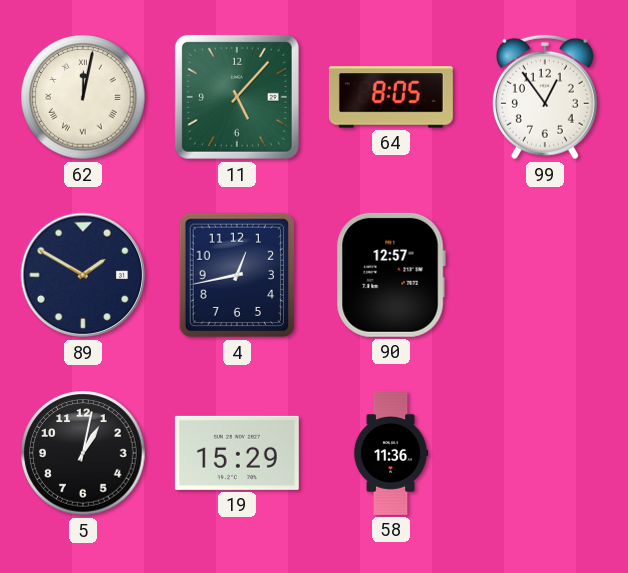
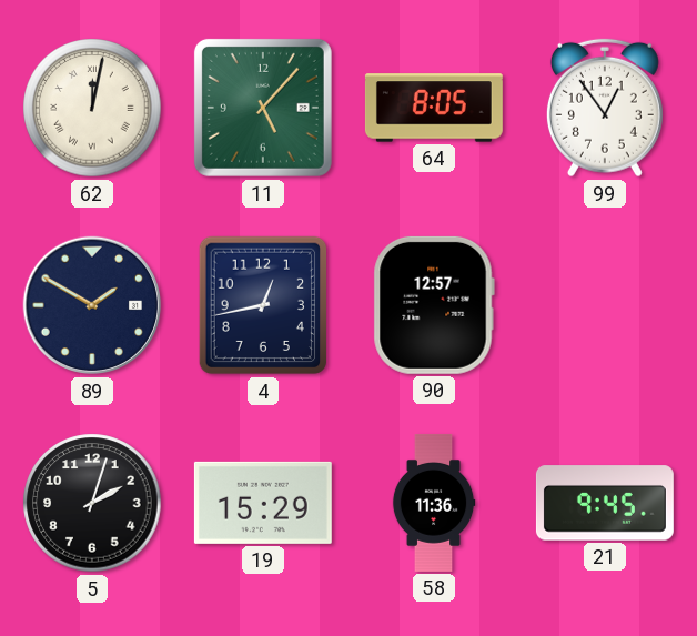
5: 1:02 -> 2:03 (92, 503)
21: none -> 9:45 (605, 503)
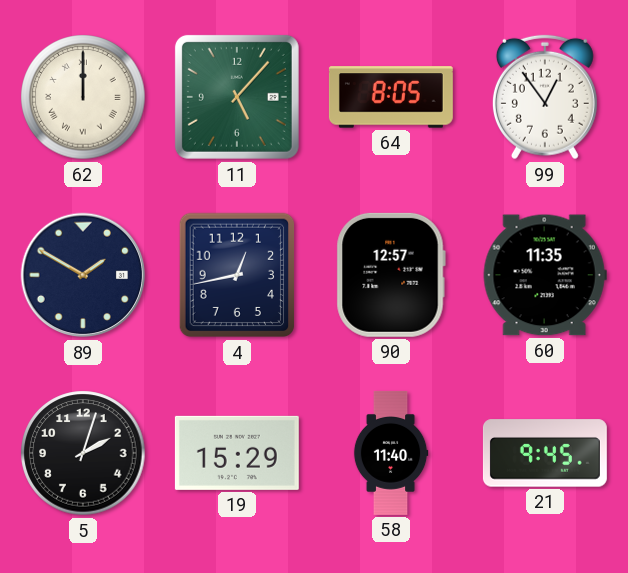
62: 12:02 -> 12:00 (83, 97)
60: none -> 11:35 (545, 275)
58: 11:36 -> 11:40 (391, 453)
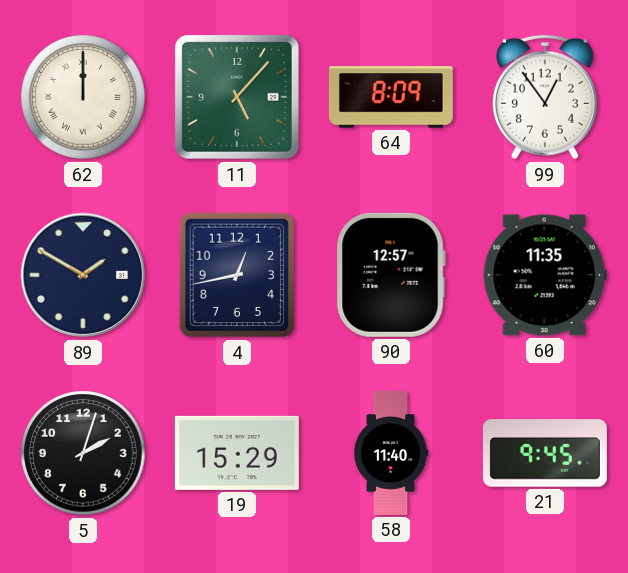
64: 8:05 -> 8:09 (391, 97)
